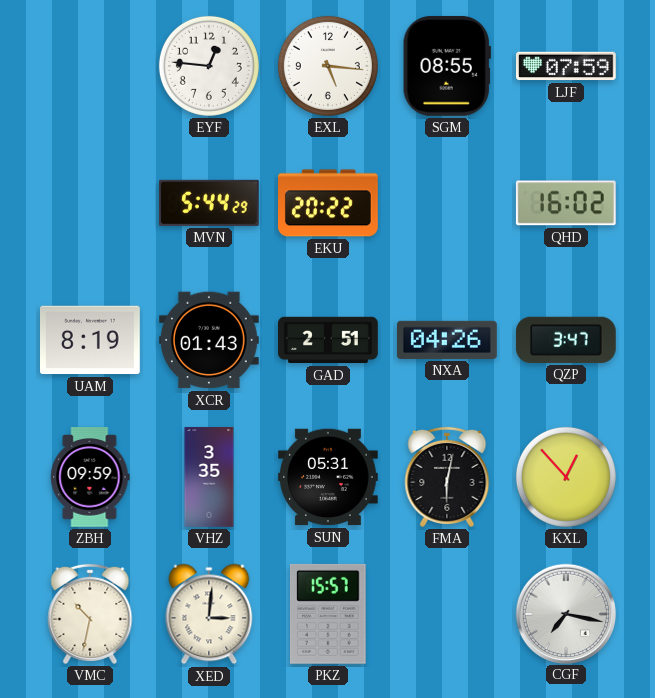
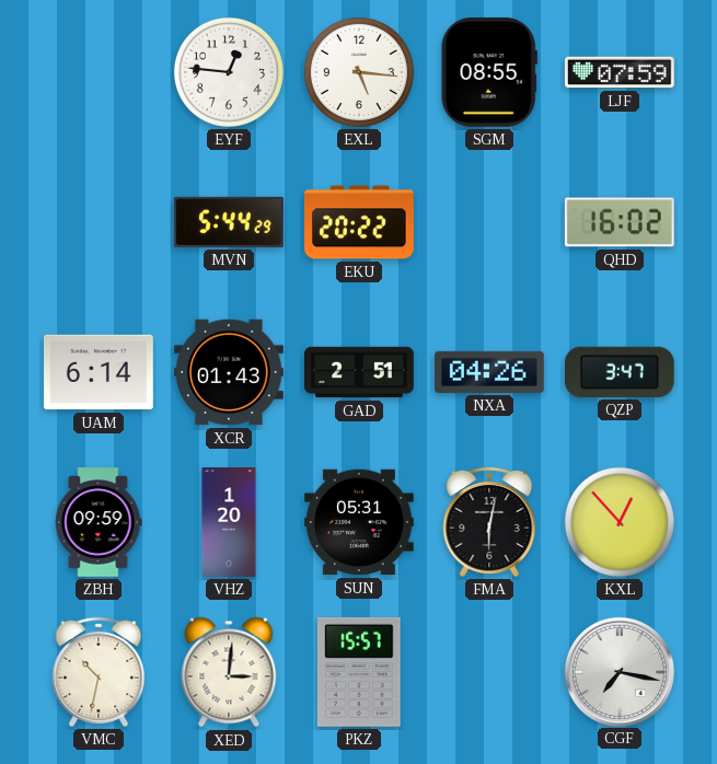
UAM: 8:19 -> 6:14 (100, 372)
VHZ: 3:35 -> 1:20 (229, 522)
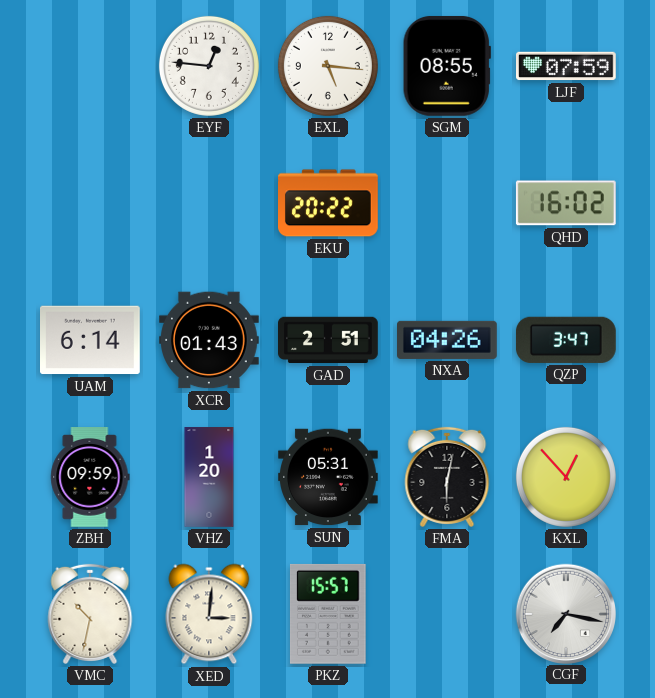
MVN: 5:44 -> none (229, 222)
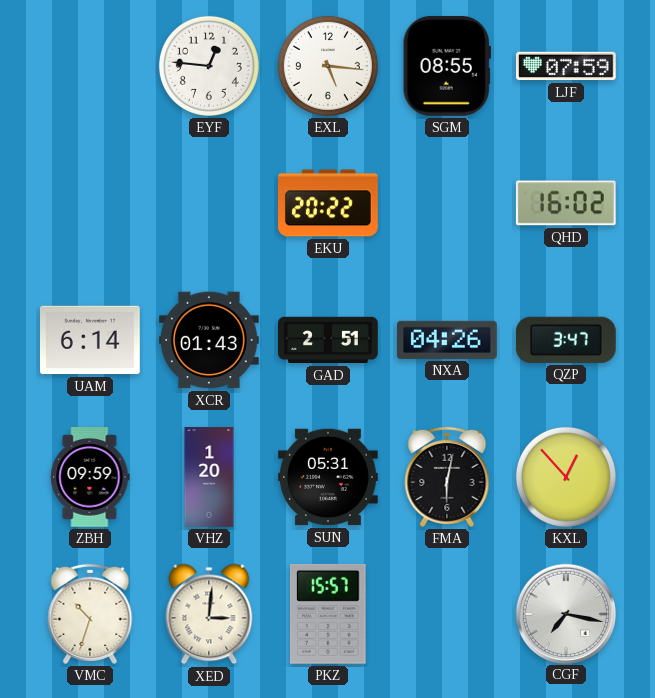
VMC: 10:32 -> 10:33 (90, 614)
